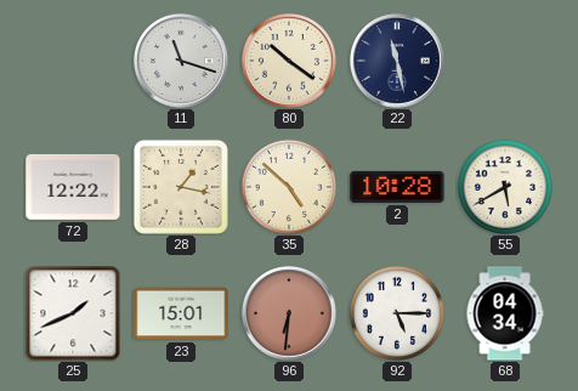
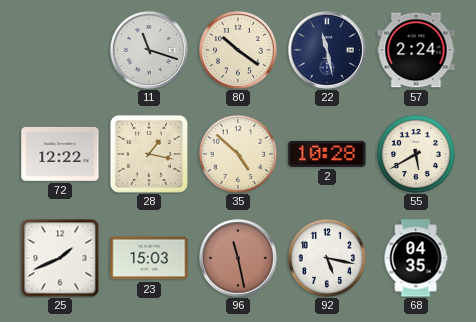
57: none -> 2:24 (416, 50)
23: 15:01 -> 15:03 (149, 258)
96: 6:31 -> 11:28 (239, 259)
92: 5:15 -> 5:17 (327, 258)
68: 04:34 -> 04:35 (416, 258)
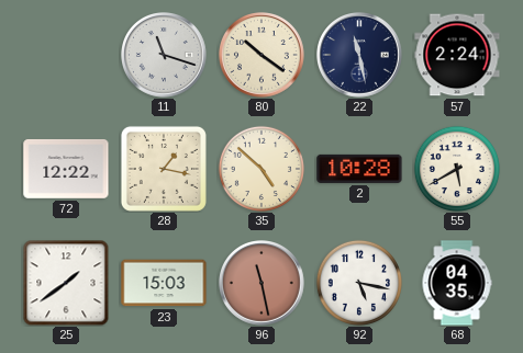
25: 1:41 -> 1:39 (66, 283)
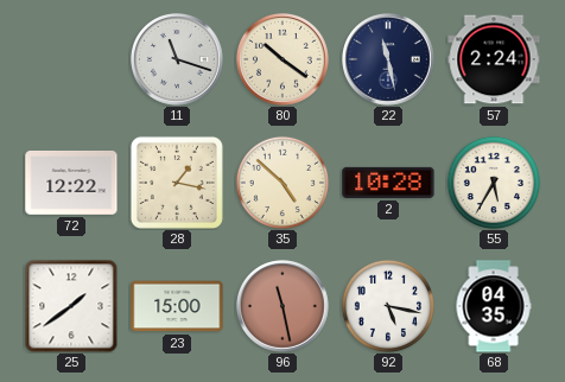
55: 5:40 -> 5:35 (494, 183)
23: 15:03 -> 15:00 (177, 306)
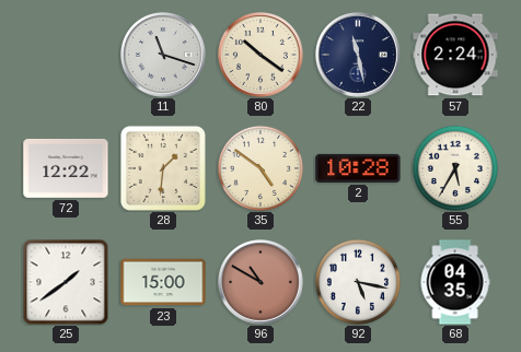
28: 1:17 -> 1:31 (163, 168)
35: 4:52 -> 4:51 (260, 168)
96: 11:28 -> 10:50 (262, 283)
